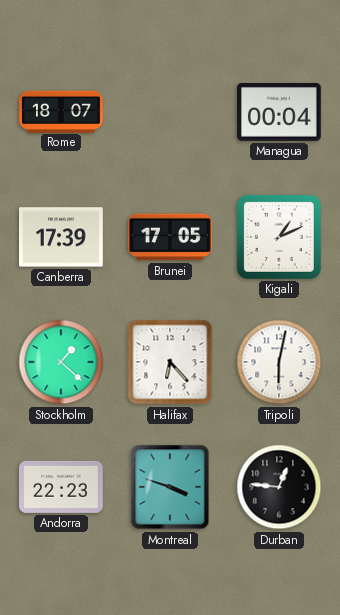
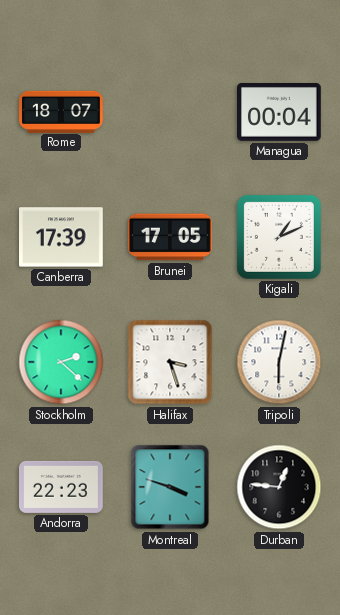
Stockholm: 1:22 -> 2:22 (61, 362)
Halifax: 6:23 -> 3:27 (170, 362)
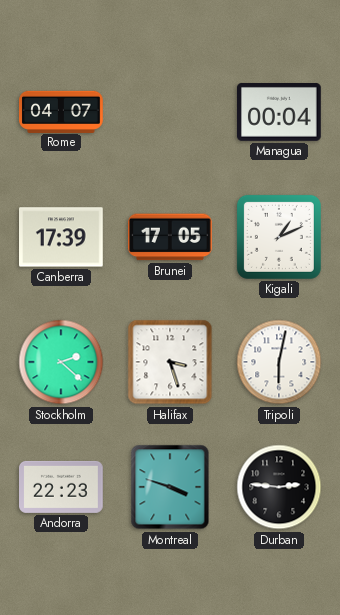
Rome: 18:07 -> 04:07 (61, 111)
Durban: 12:46 -> 2:46 (279, 487)
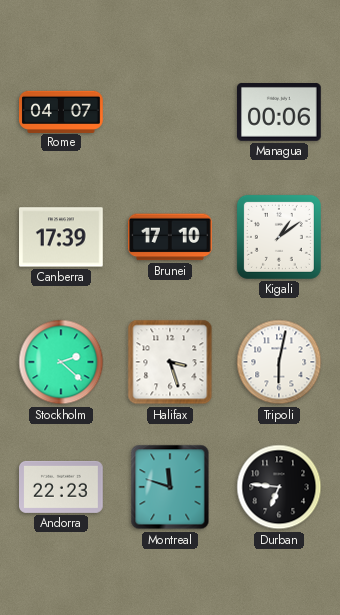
Managua: 00:04 -> 00:06 (280, 113)
Brunei: 17:05 -> 17:10 (171, 237)
Kigali: 1:11 -> 1:09 (279, 237)
Montreal: 3:48 -> 11:48 (170, 487)
Durban: 2:46 -> 6:46 (279, 487)
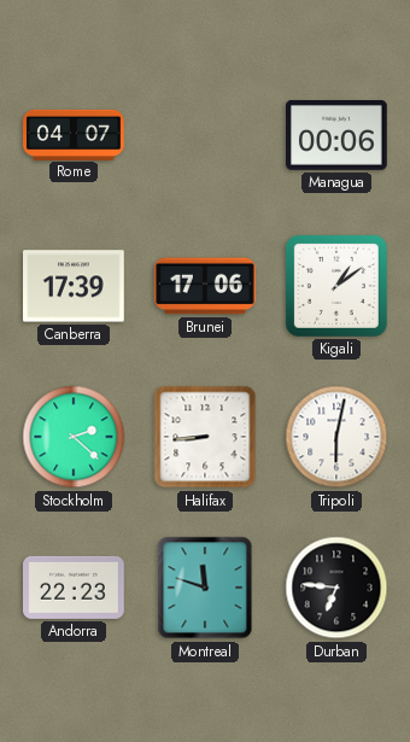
Brunei: 17:10 -> 17:06 (206, 286)
Halifax: 3:27 -> 8:44 (205, 437)
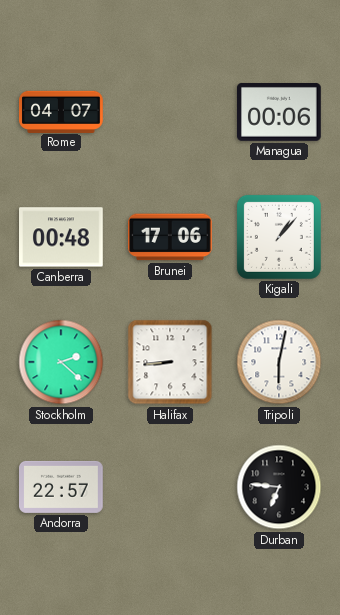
Canberra: 17:39 -> 00:48 (62, 237)
Kigali: 1:09 -> 1:07 (279, 237)
Andorra: 22:23 -> 22:57 (62, 487)
Montreal: 11:48 -> none (205, 588)
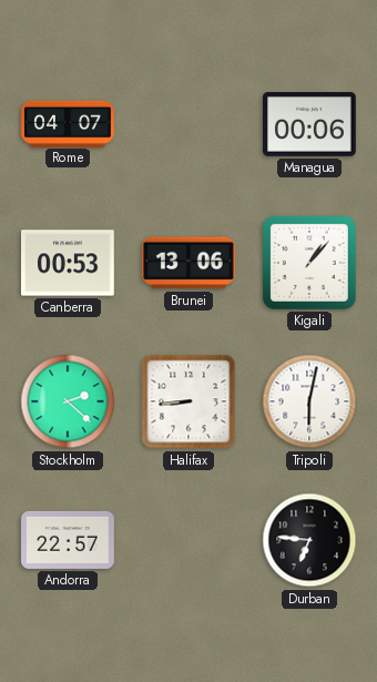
Canberra: 00:48 -> 00:53 (69, 263)
Brunei: 17:06 -> 13:06 (190, 263)
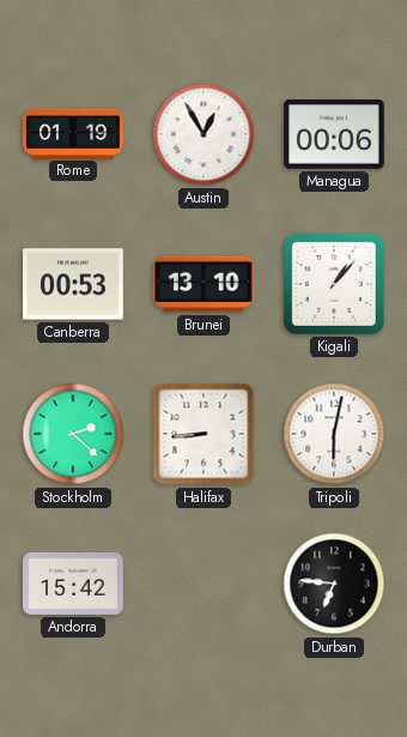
Rome: 04:07 -> 01:19 (73, 133)
Austin: none -> 12:55 (203, 134)
Brunei: 13:06 -> 13:10 (205, 284)
Andorra: 22:57 -> 15:42 (74, 584)
